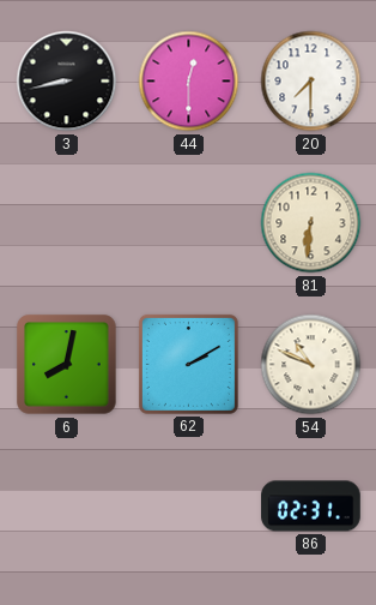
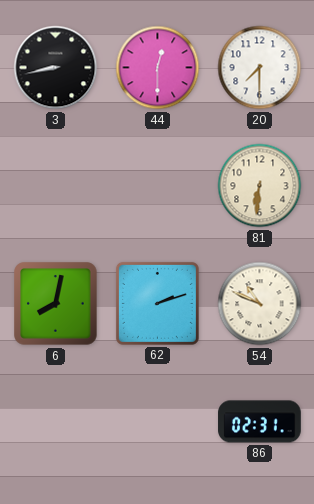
62: 2:10 -> 2:12 (157, 303)
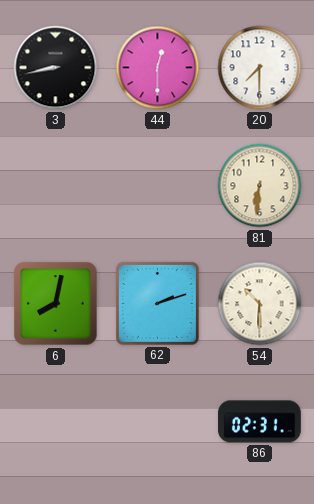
54: 10:49 -> 10:30 (260, 304)
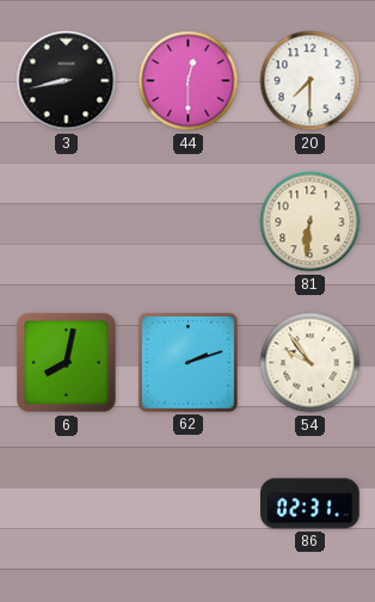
54: 10:30 -> 9:54 (311, 363)
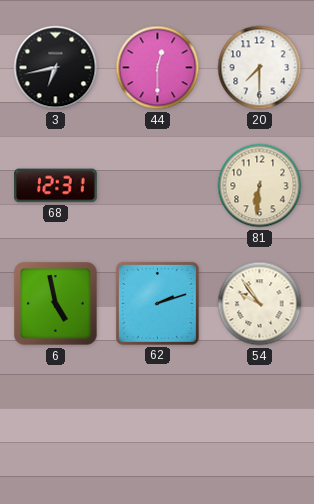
3: 8:43 -> 6:43 (56, 68)
68: none -> 12:31 (56, 186)
6: 8:02 -> 4:58 (56, 304)
86: 02:31 -> none (311, 504)
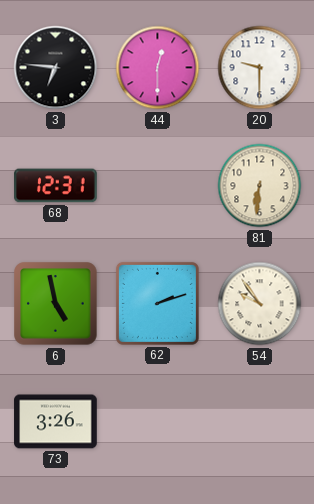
3: 6:43 -> 6:46 (56, 68)
20: 7:30 -> 9:30 (260, 68)
73: none -> 3:26 (56, 422)
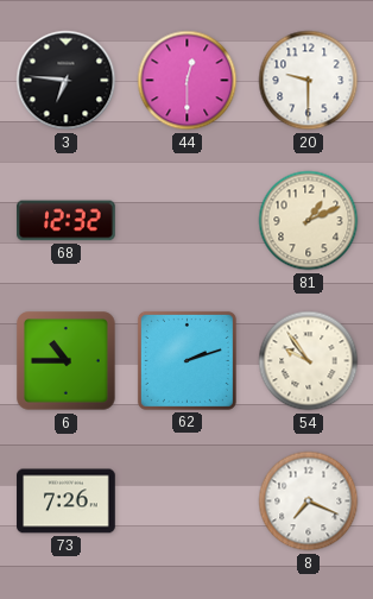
68: 12:31 -> 12:32 (67, 221)
81: 6:31 -> 1:11 (309, 221)
6: 4:58 -> 10:45 (67, 361)
73: 3:26 -> 7:26 (67, 502)
8: none -> 7:19 (309, 502)
